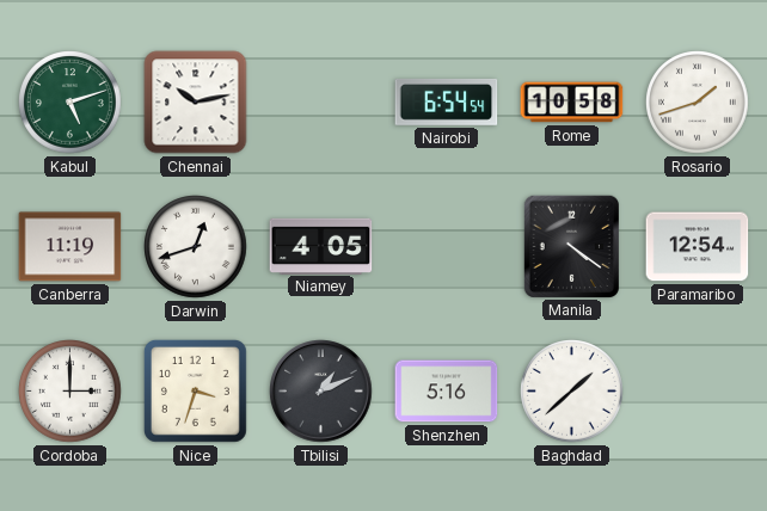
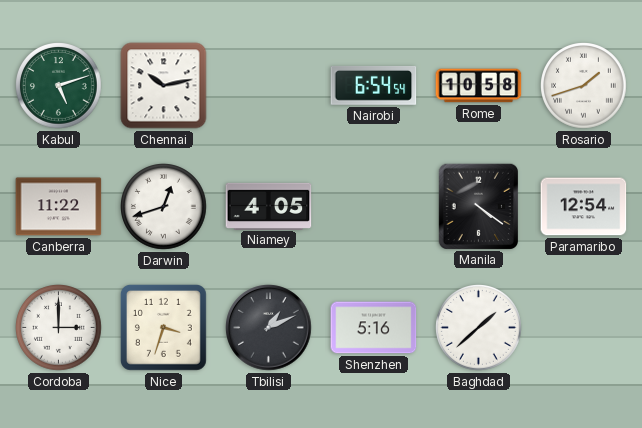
Canberra: 11:19 -> 11:22 (59, 207)
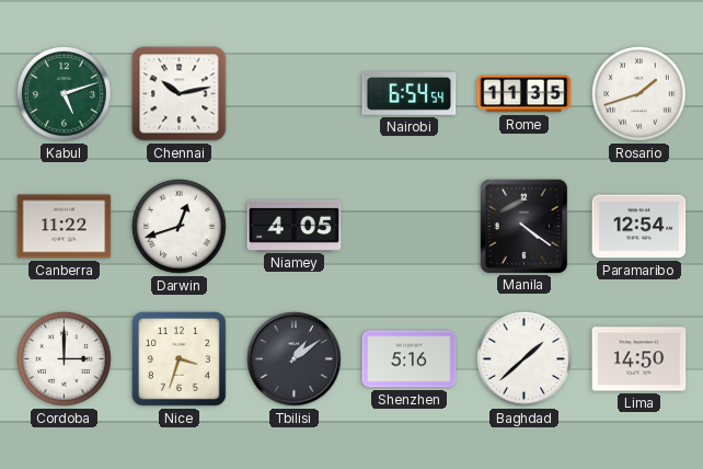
Rome: 10:58 -> 11:35 (525, 94)
Tbilisi: 1:11 -> 1:09 (295, 359)
Lima: none -> 14:50 (639, 359)
